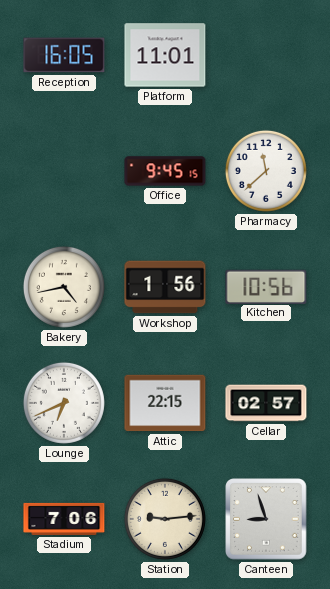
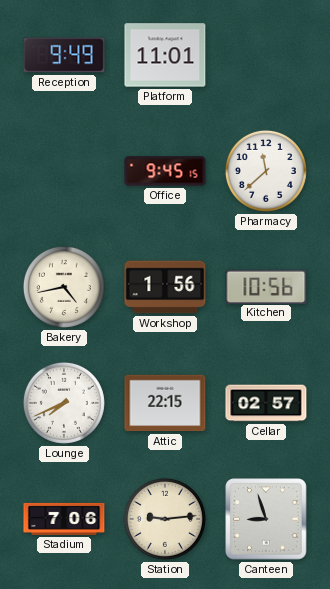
Reception: 16:05 -> 9:49 (64, 55)
Lounge: 6:41 -> 7:41 (64, 403)
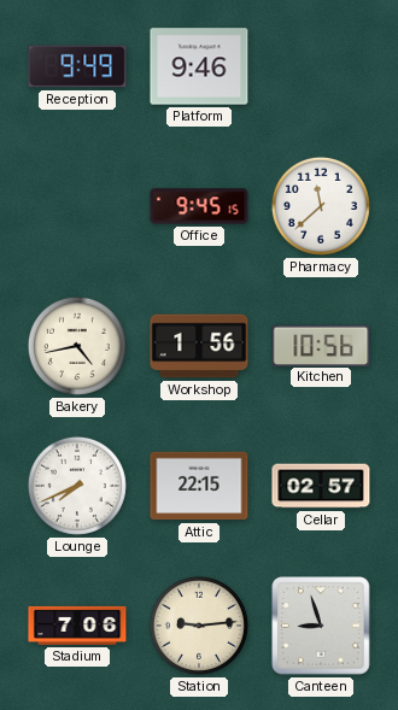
Platform: 11:01 -> 9:46 (199, 66)
